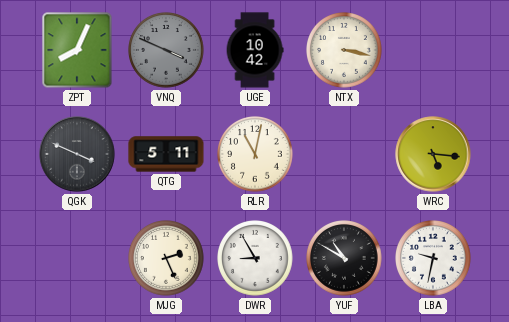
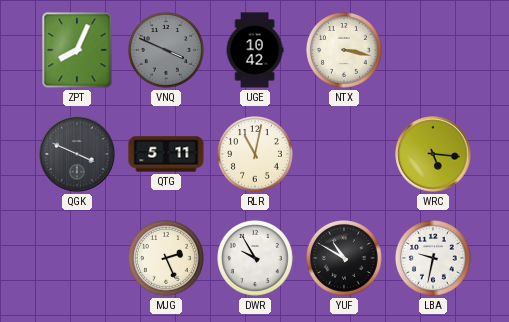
DWR: 8:55 -> 9:55 (256, 259)
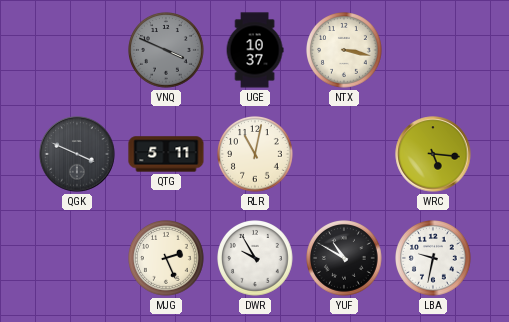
ZPT: 8:04 -> none (77, 50)
UGE: 10:42 -> 10:37 (255, 50)
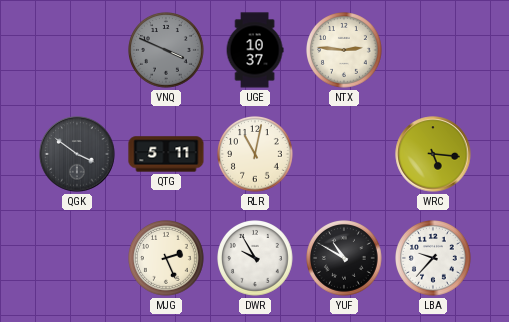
NTX: 3:17 -> 2:46 (345, 51)
QGK: 3:49 -> 3:51 (77, 154)
LBA: 9:32 -> 9:37 (434, 259)
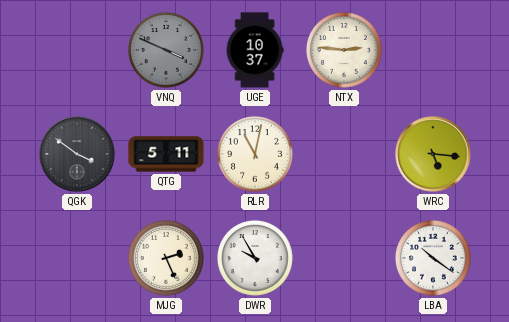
YUF: 10:50 -> none (345, 259)
LBA: 9:37 -> 10:21 (434, 259)
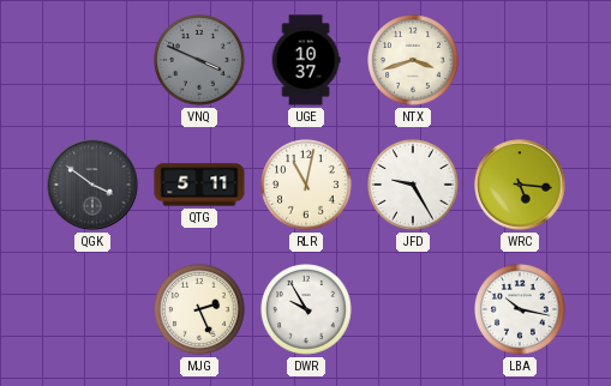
NTX: 2:46 -> 3:42 (414, 61)
JFD: none -> 9:25 (414, 186)
LBA: 10:21 -> 10:17 (521, 310)
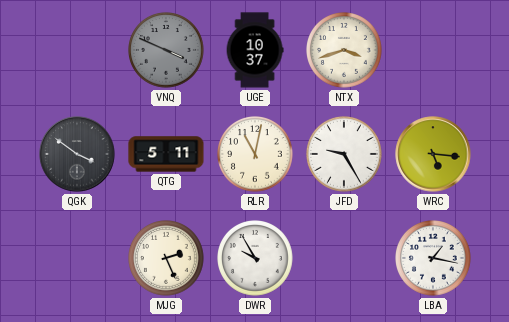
LBA: 10:17 -> 1:17 (434, 259)
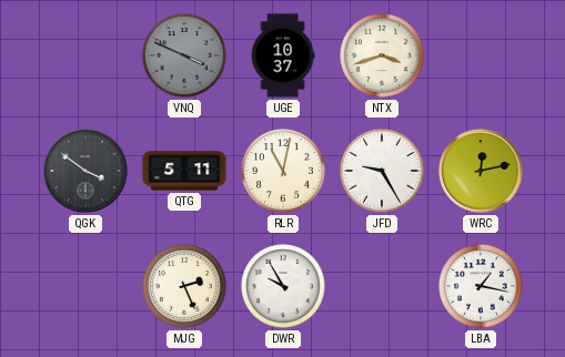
WRC: 5:16 -> 12:13 (481, 171)
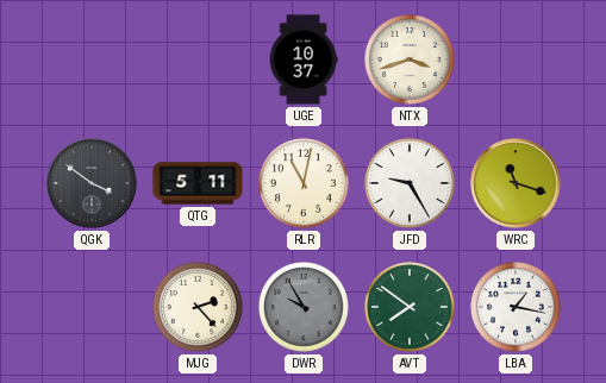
VNQ: 3:49 -> none (185, 57)
WRC: 12:13 -> 11:18 (516, 183)
MJG: 2:26 -> 2:23 (199, 308)
DWR dial: white -> grey (305, 308)
AVT: none -> 7:51 (411, 308)
